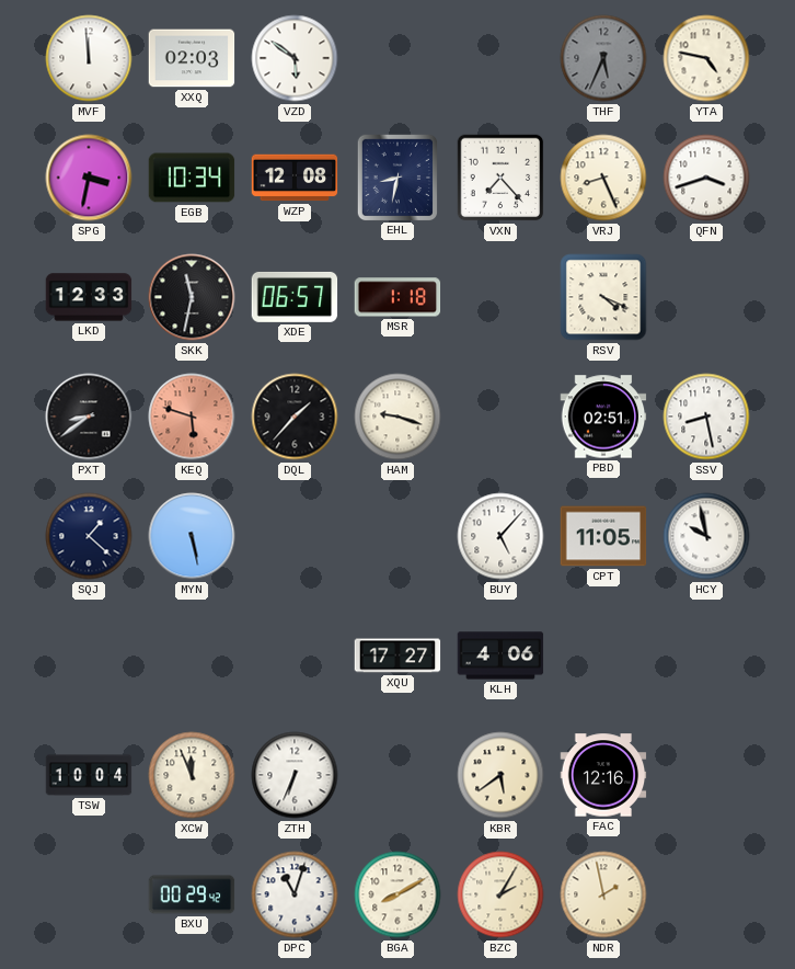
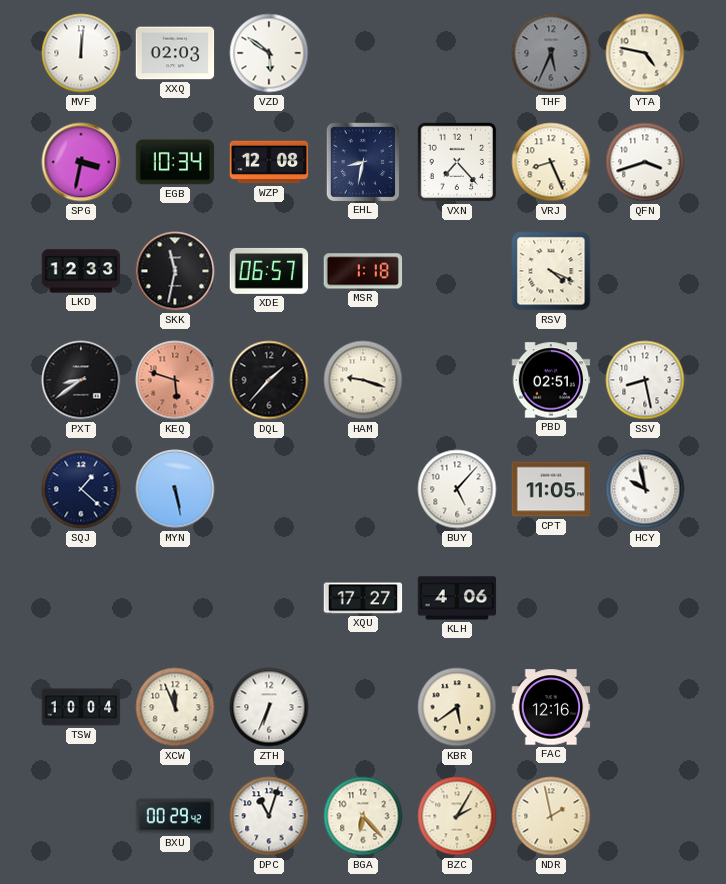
MVF: 11:59 -> 12:01 (81, 53)
BGA: 8:10 -> 6:23 (363, 816)
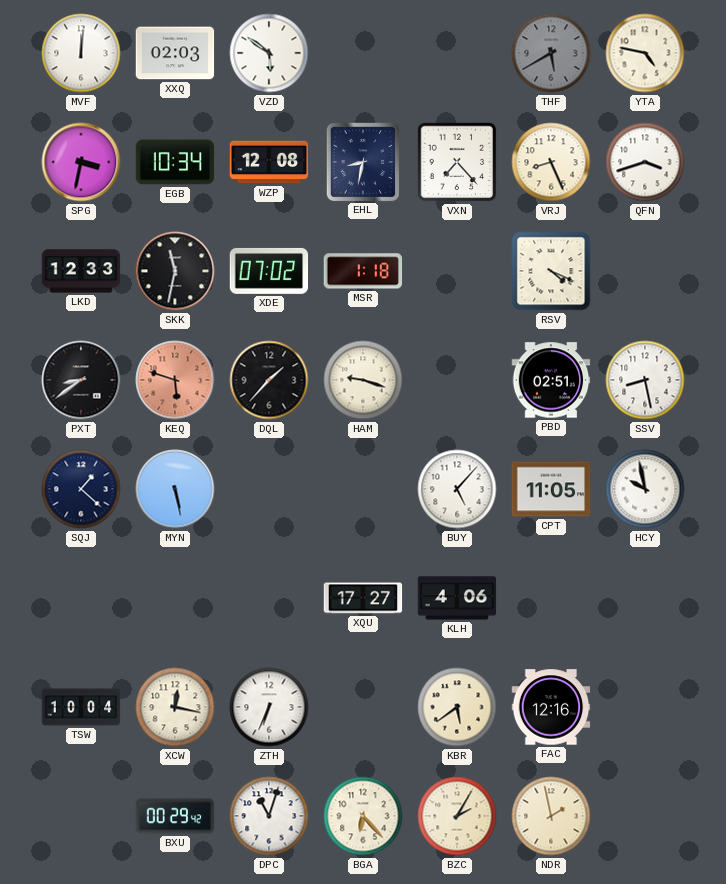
THF: 5:34 -> 5:40 (551, 53)
XDE: 06:57 -> 07:02 (269, 271)
XCW: 11:56 -> 12:17 (175, 707)
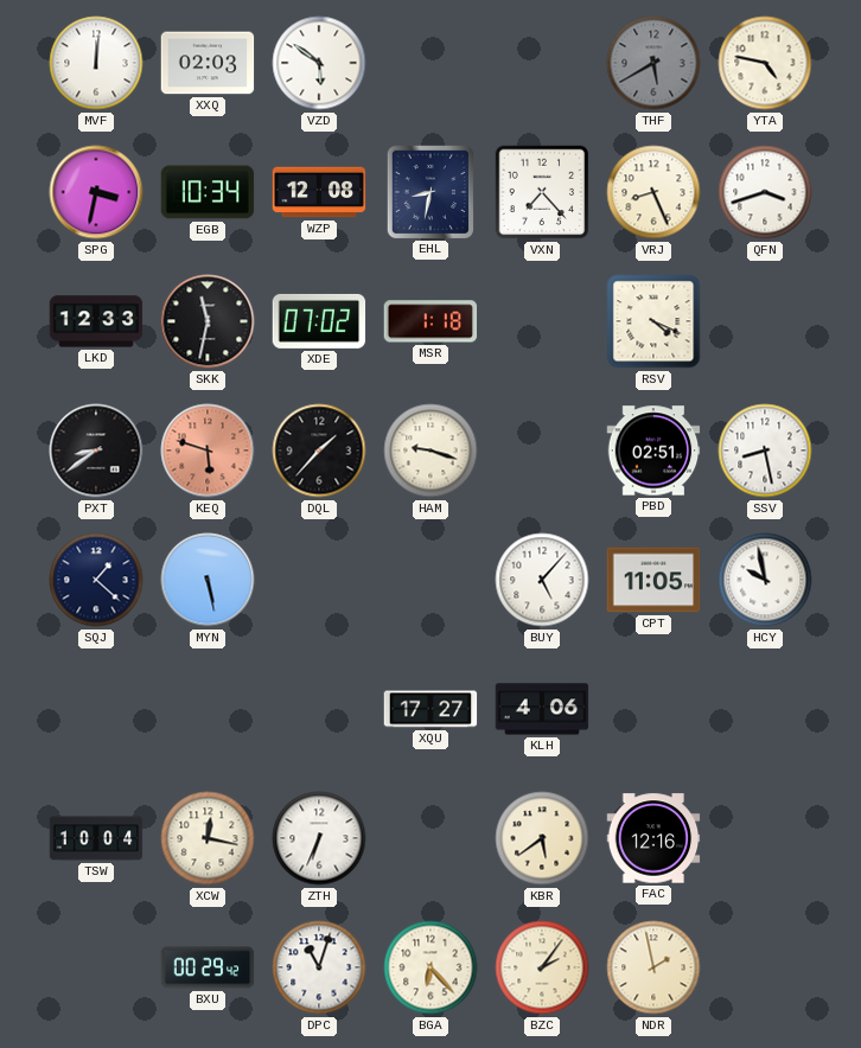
BZC: 2:05 -> 2:06 (542, 967)
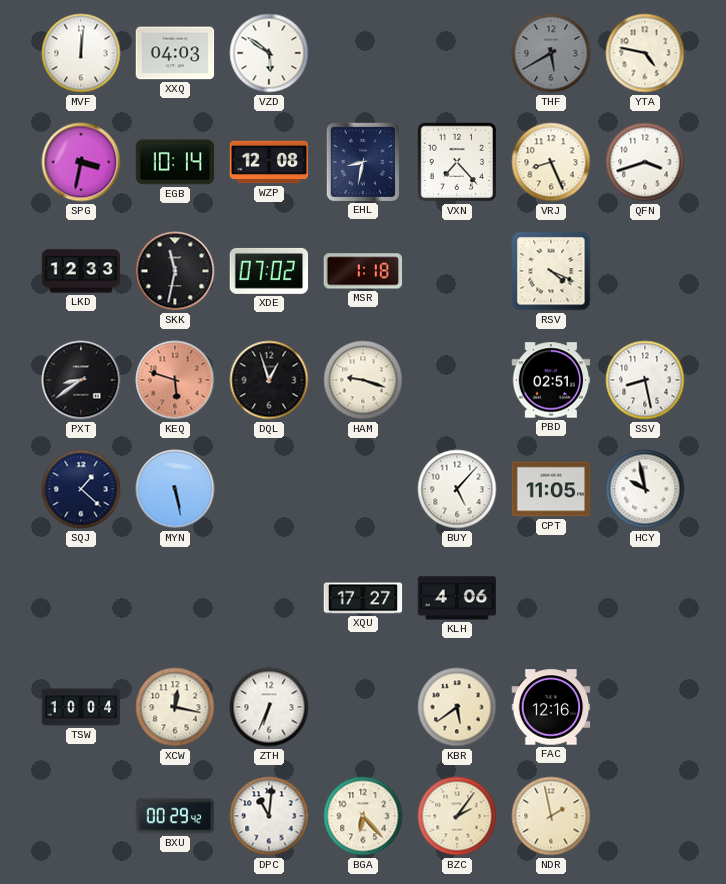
XXQ: 02:03 -> 04:03 (175, 53)
EGB: 10:34 -> 10:14 (175, 162)
DQL: 1:37 -> 12:57 (269, 380)
DPC: 11:03 -> 11:01 (269, 816)
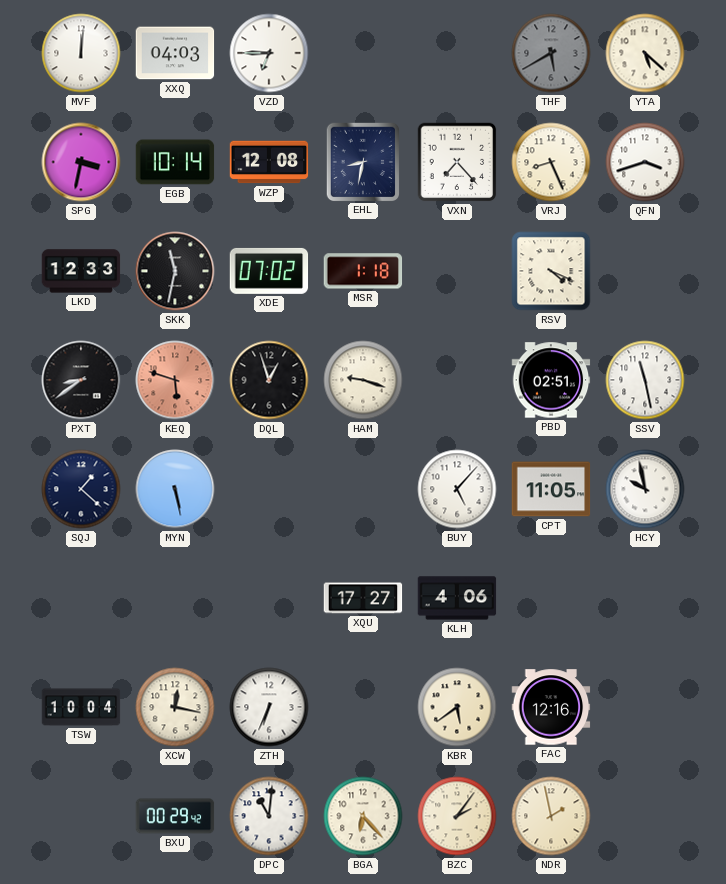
VZD: 5:51 -> 6:45 (269, 53)
YTA: 4:47 -> 5:22 (645, 53)
SSV: 8:28 -> 11:28 (645, 380)
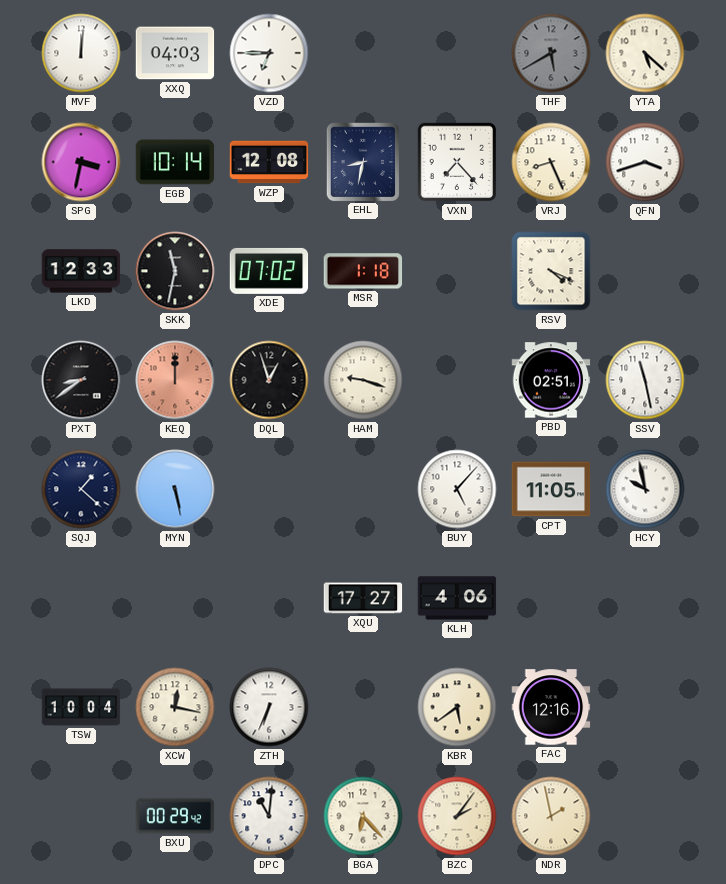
KEQ: 5:48 -> 12:00 (175, 380)
